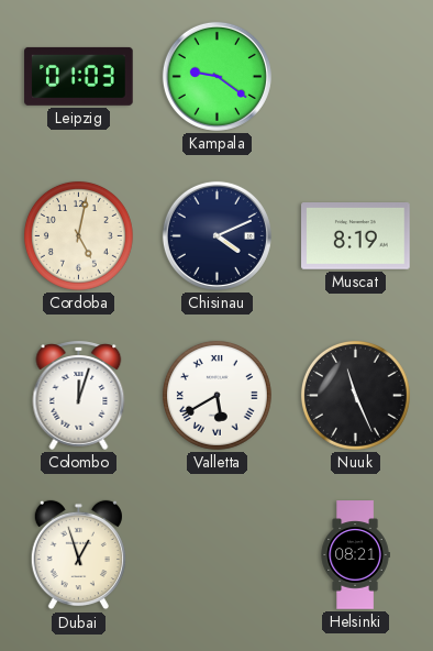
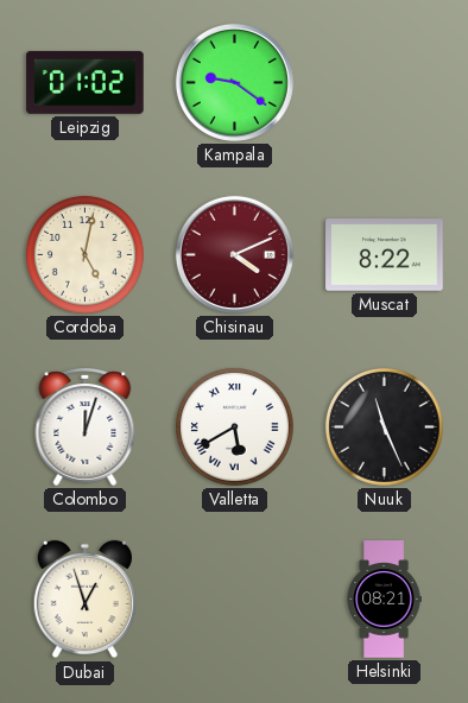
Leipzig: 01:03 -> 01:02 (86, 82)
Chisinau dial: navy -> burgundy (234, 254)
Muscat: 8:19 -> 8:22 (385, 255)
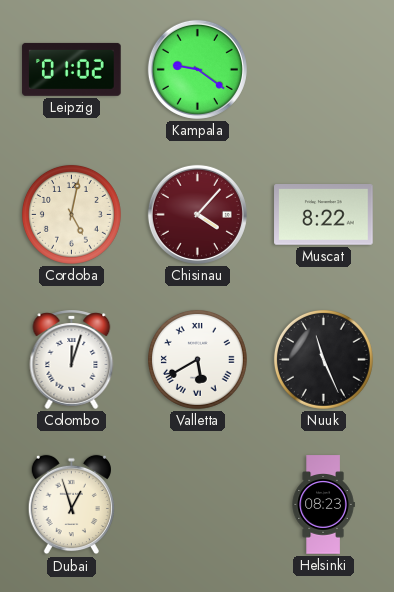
Chisinau: 4:11 -> 4:07 (197, 214)
Helsinki: 08:21 -> 08:23 (323, 505)
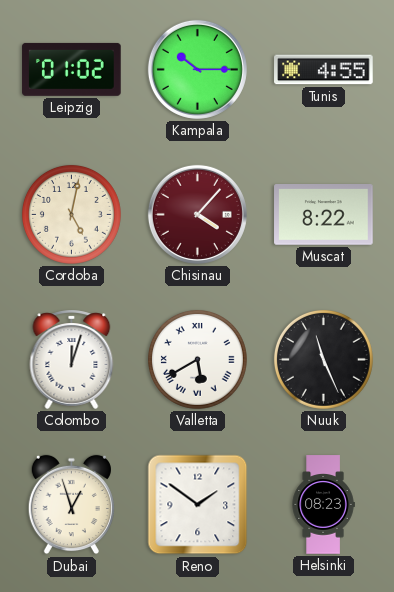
Kampala: 9:21 -> 10:15 (197, 69)
Tunis: none -> 4:55 (324, 70)
Reno: none -> 1:51 (198, 505)
